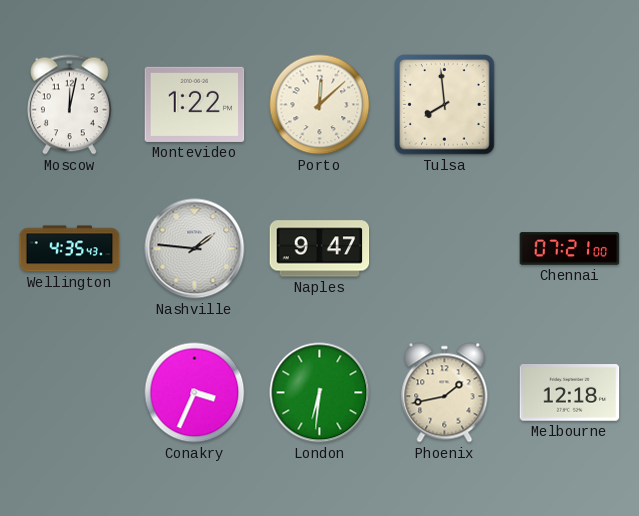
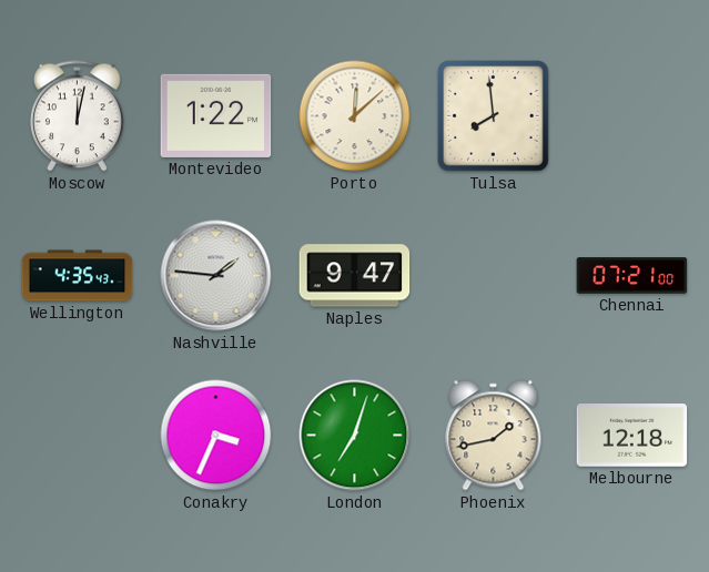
London: 6:31 -> 7:03 (355, 436)
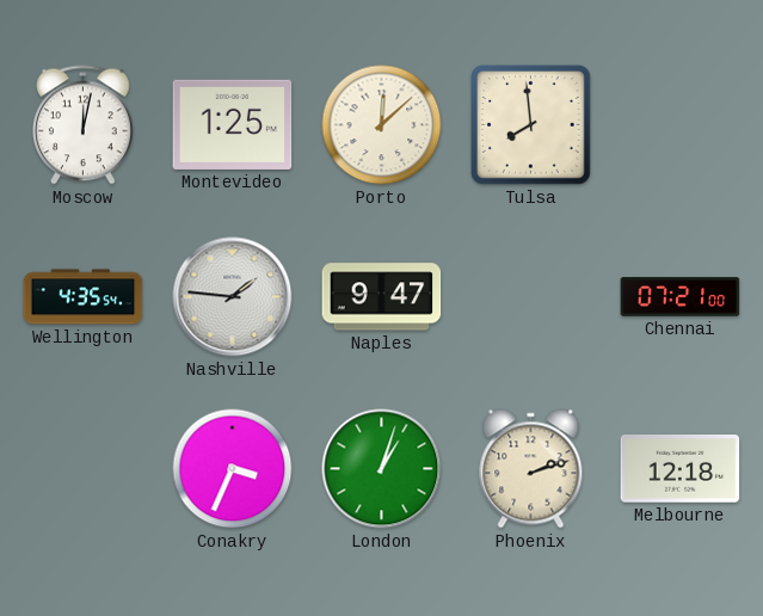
Montevideo: 1:22 -> 1:25 (233, 124)
Wellington: 4:35:43 -> 4:35:54 (84, 297)
London: 7:03 -> 1:03 (382, 469)
Phoenix: 1:43 -> 2:12 (531, 469)
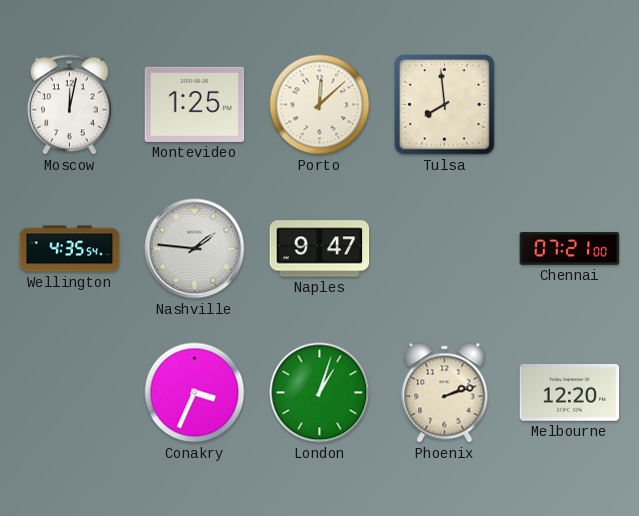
Melbourne: 12:18 -> 12:20 (570, 393)
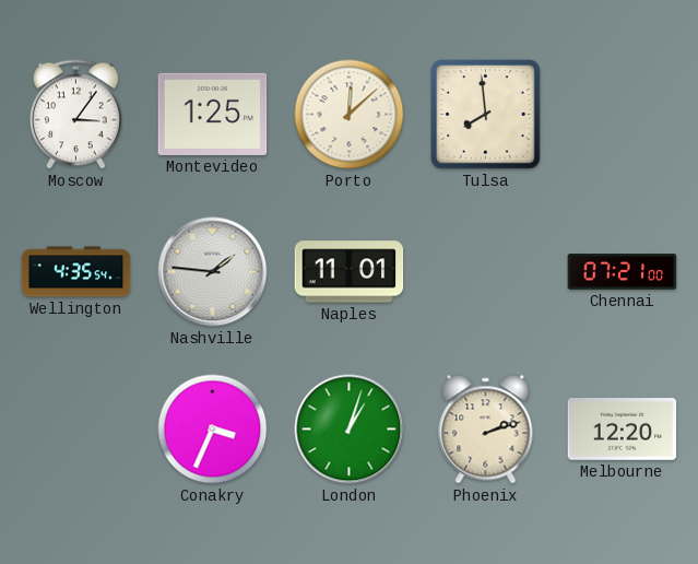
Moscow: 12:02 -> 3:06 (76, 115)
Naples: 9:47 -> 11:01 (350, 272)
